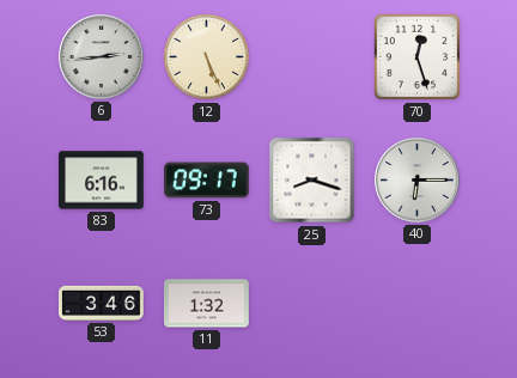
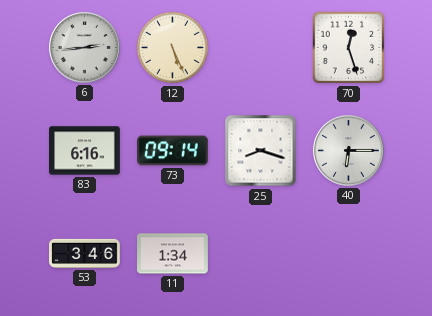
73: 09:17 -> 09:14 (173, 151)
11: 1:32 -> 1:34 (173, 254)
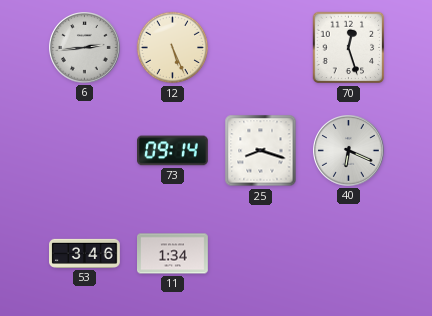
83: 6:16 -> none (85, 151)
40: 6:15 -> 6:19 (349, 151)
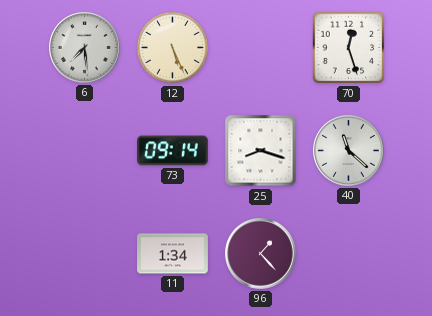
6: 2:44 -> 7:29 (85, 48)
40: 6:19 -> 11:22 (349, 151)
53: 3:46 -> none (85, 253)
96: none -> 1:23 (261, 254)
